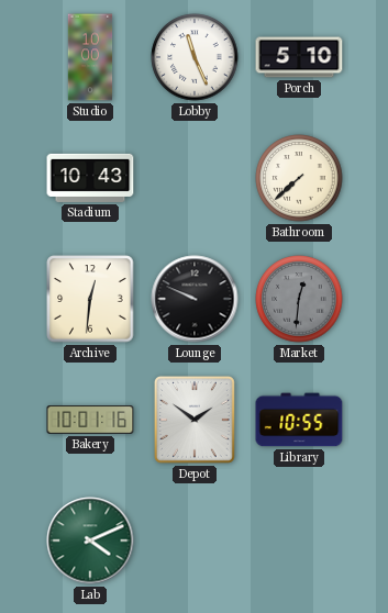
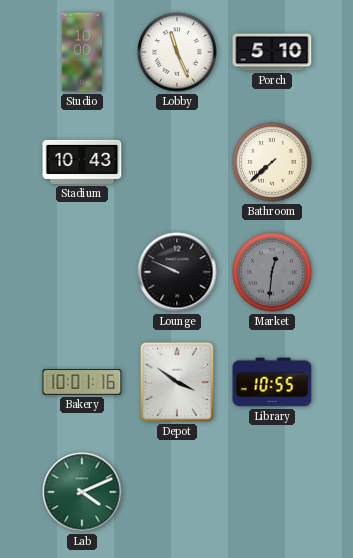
Archive: 12:31 -> none (90, 299)
Depot: 1:51 -> 3:51 (177, 382)
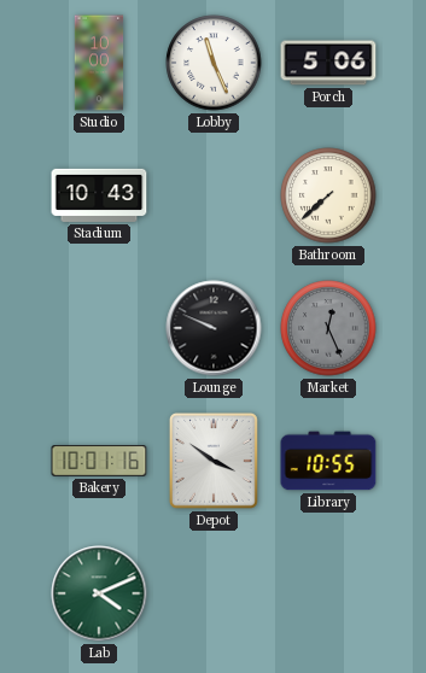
Porch: 5:10 -> 5:06 (328, 63)
Market: 12:31 -> 12:26 (328, 328)
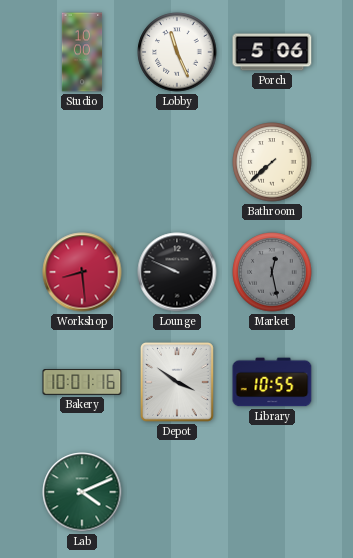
Stadium: 10:43 -> none (99, 195)
Workshop: none -> 8:29 (82, 272)
Market: 12:26 -> 12:28 (272, 272)
